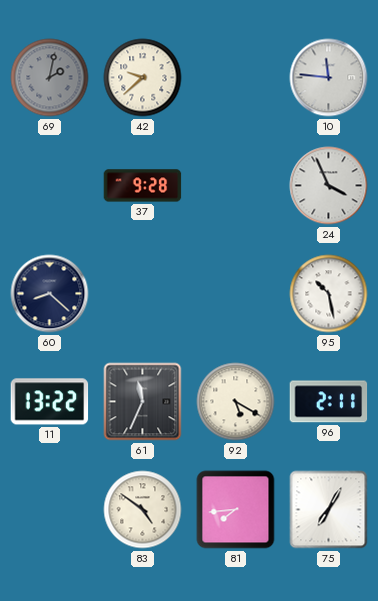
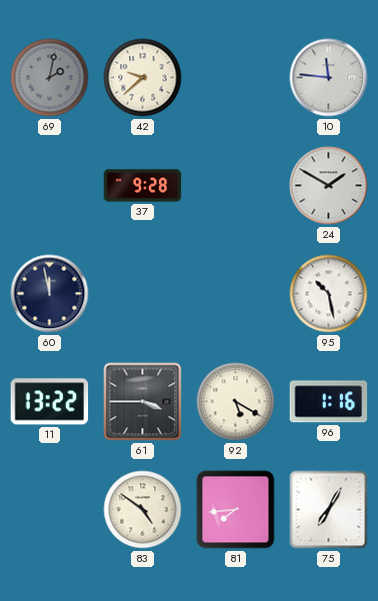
24: 3:56 -> 1:50 (329, 186)
60: 8:22 -> 11:58 (50, 294)
61: 11:34 -> 3:45 (143, 402)
96: 2:11 -> 1:16 (329, 402)
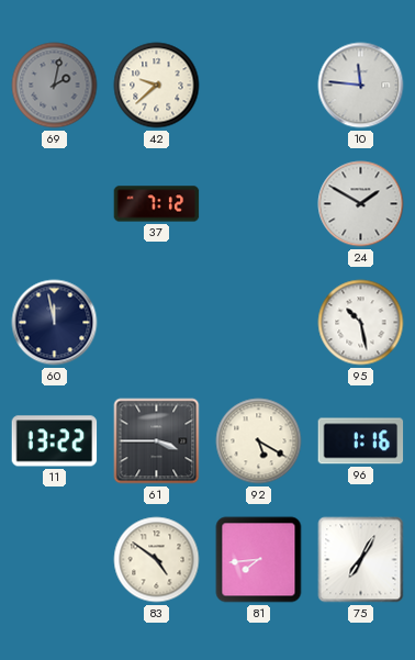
37: 9:28 -> 7:12 (157, 204)
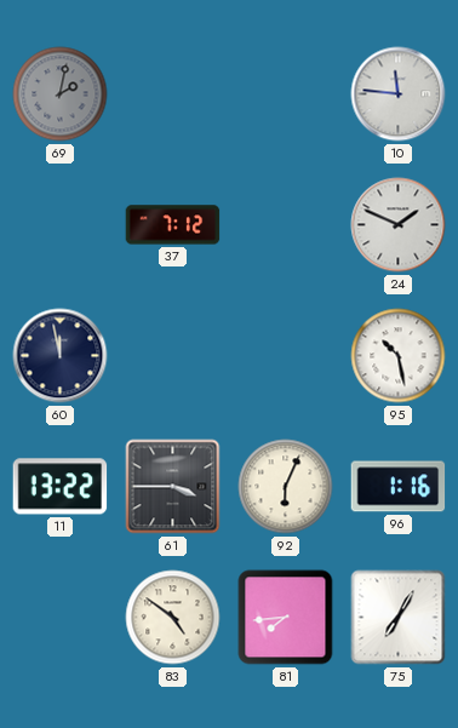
42: 9:38 -> none (157, 86)
24: 1:50 -> 1:49 (399, 225)
92: 5:20 -> 6:04 (286, 487)
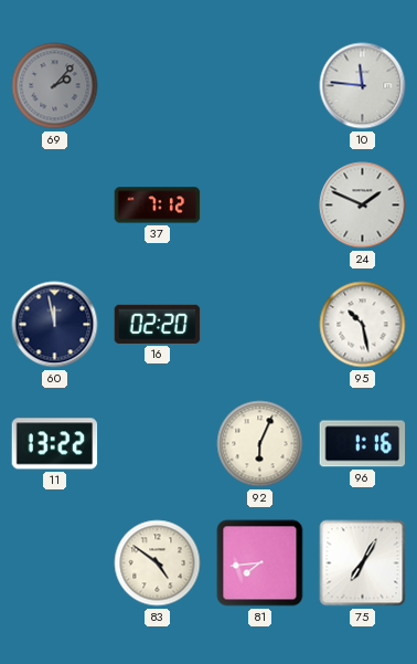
69: 2:02 -> 2:07 (55, 86)
16: none -> 02:20 (158, 324)
61: 3:45 -> none (173, 487)
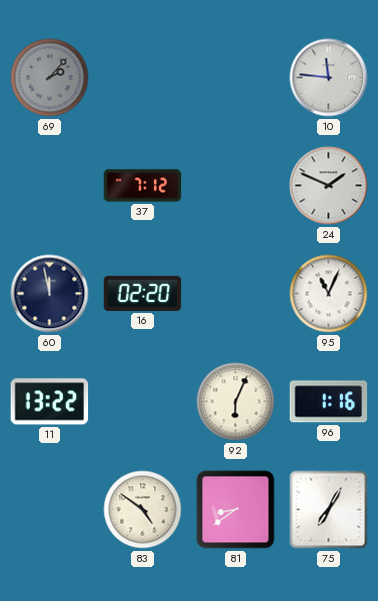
95: 10:28 -> 11:04 (329, 294)
81: 7:44 -> 8:39 (236, 510)
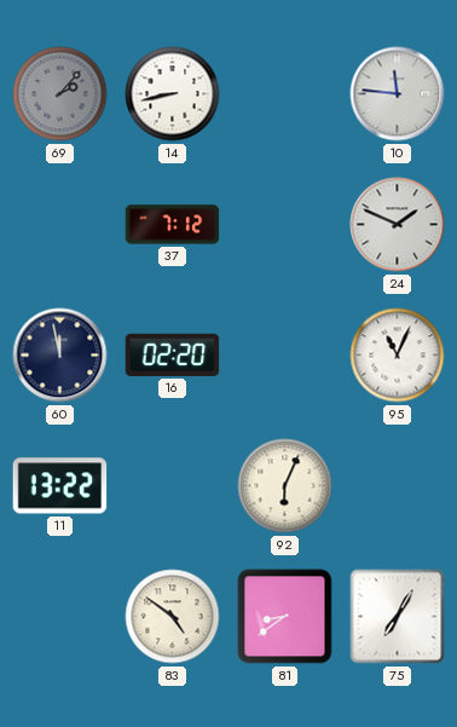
14: none -> 8:43 (173, 94)
96: 1:16 -> none (329, 402)
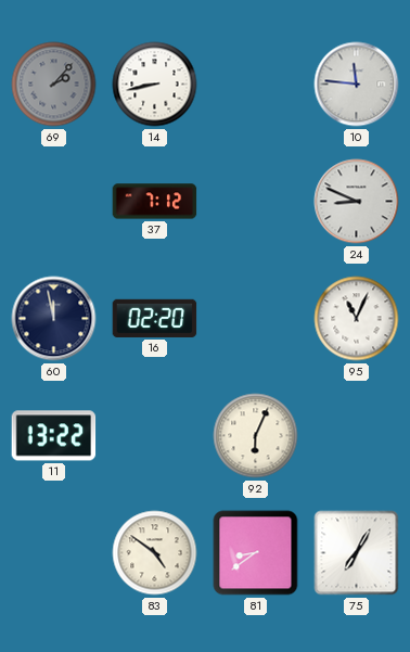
24: 1:49 -> 8:49 (357, 202)
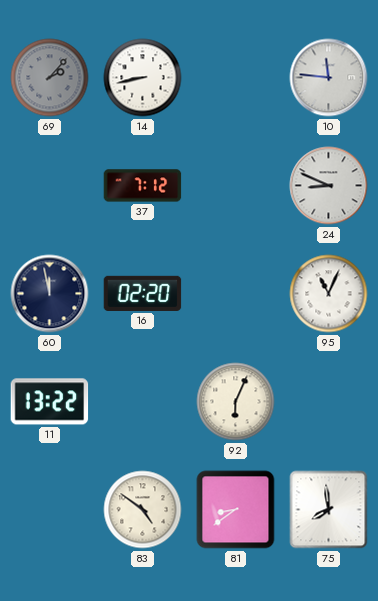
75: 7:05 -> 7:59 (329, 510)
